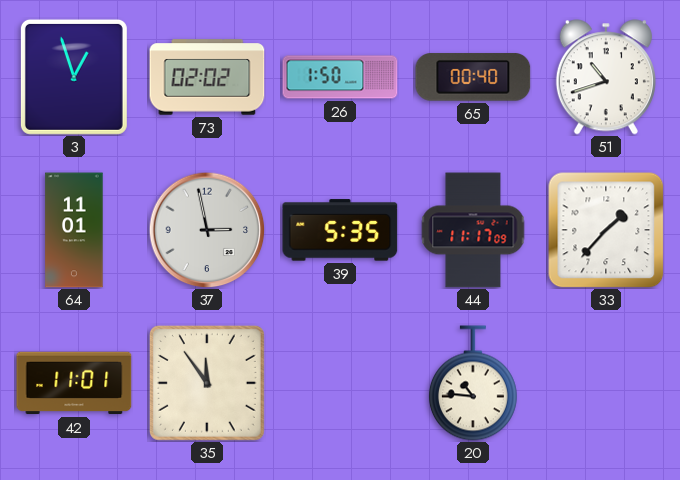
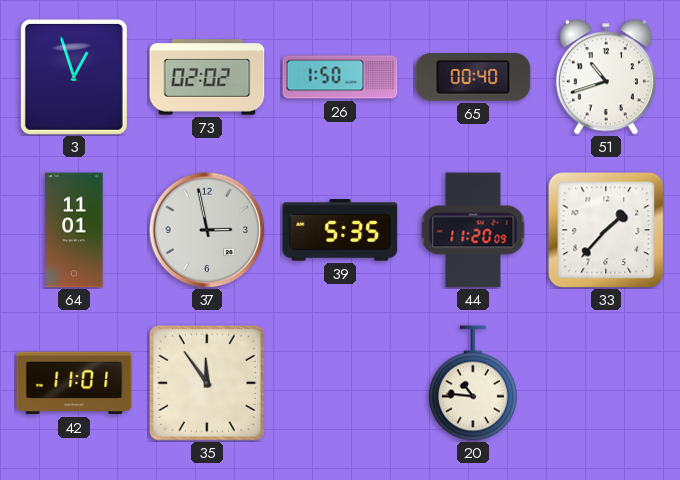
44: 11:17 -> 11:20 (473, 230)
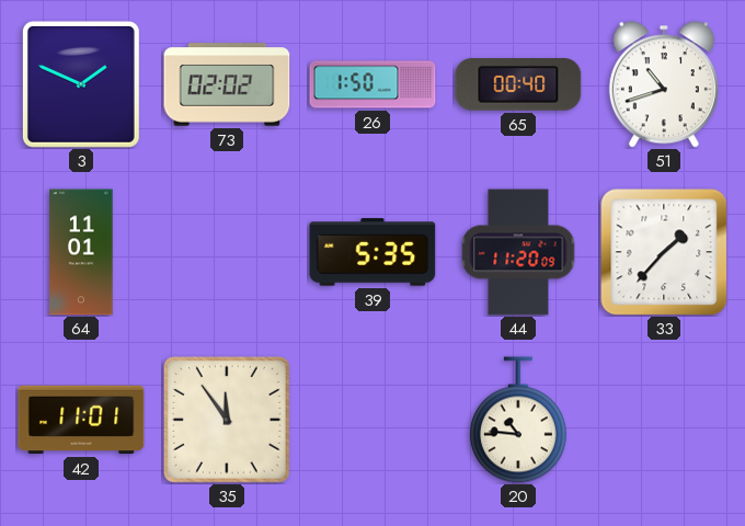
3: 12:57 -> 1:49 (81, 84)
37: 2:58 -> none (207, 230)
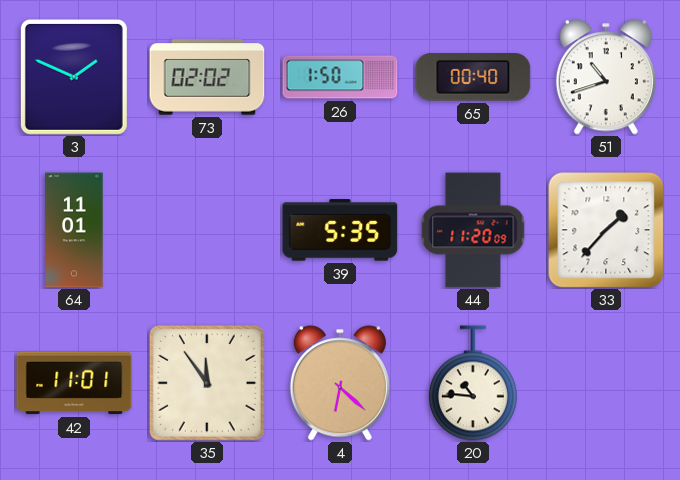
4: none -> 6:22 (340, 383)
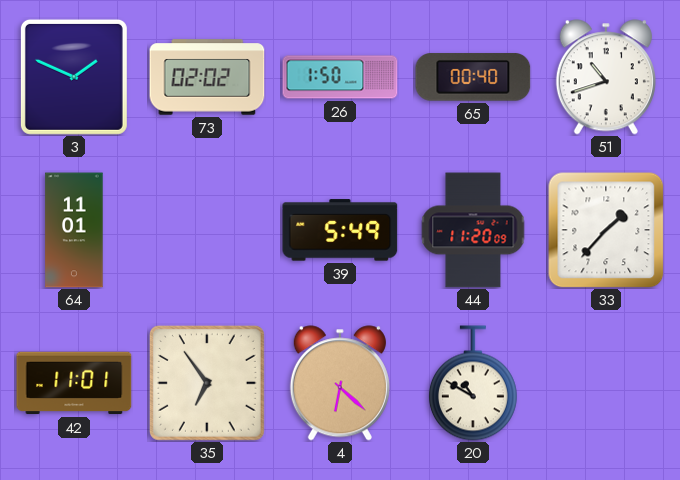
39: 5:35 -> 5:49 (340, 230)
35: 11:54 -> 6:54 (207, 383)
20: 10:46 -> 10:50 (473, 383)
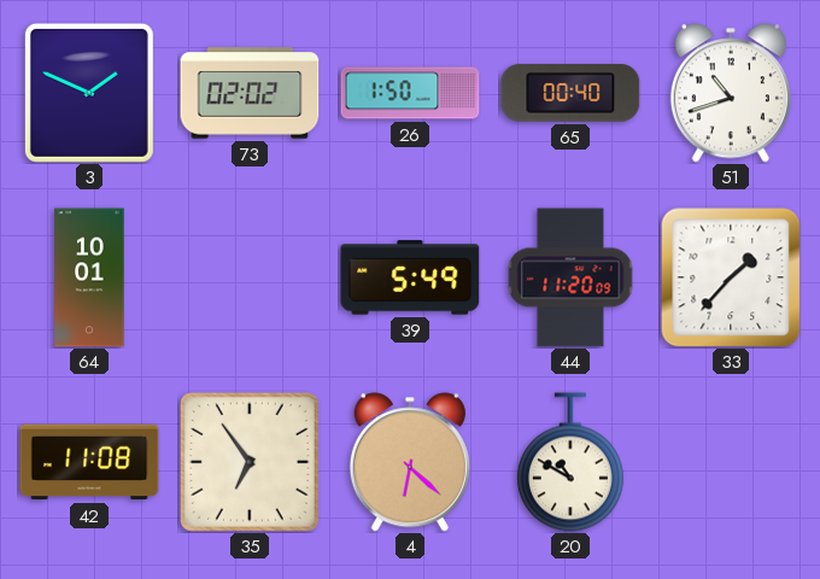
64: 11:01 -> 10:01 (89, 277)
42: 11:01 -> 11:08 (89, 462)
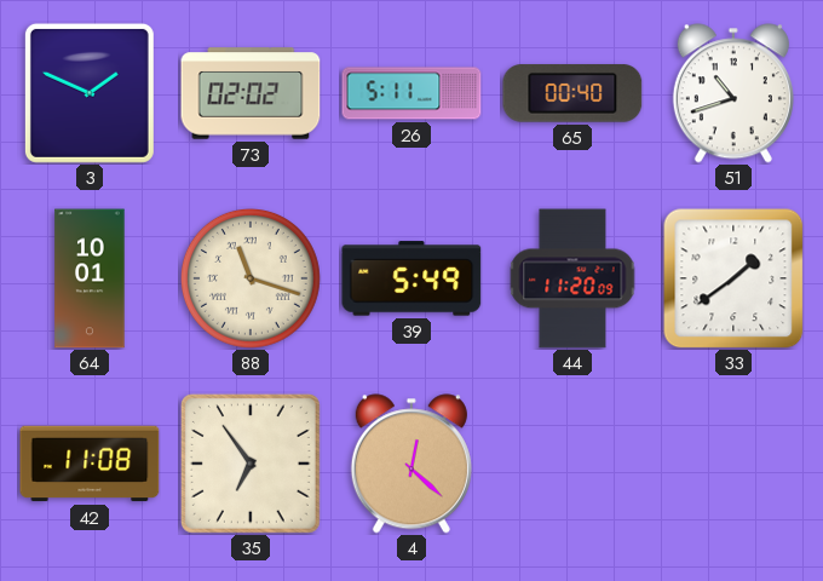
26: 1:50 -> 5:11 (411, 93)
88: none -> 11:18 (251, 278)
33: 1:37 -> 1:39 (733, 278)
4: 6:22 -> 12:22 (411, 464)
20: 10:50 -> none (570, 462)
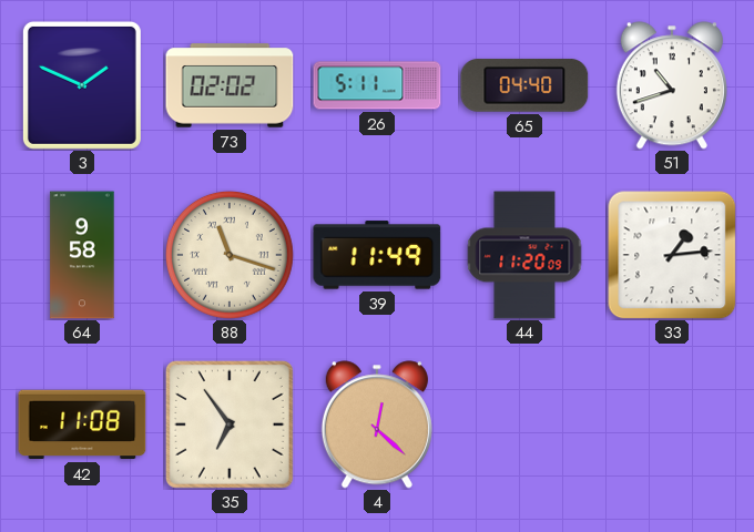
65: 00:40 -> 04:40 (524, 85)
64: 10:01 -> 9:58 (82, 255)
39: 5:49 -> 11:49 (377, 255)
33: 1:39 -> 1:14 (672, 255)
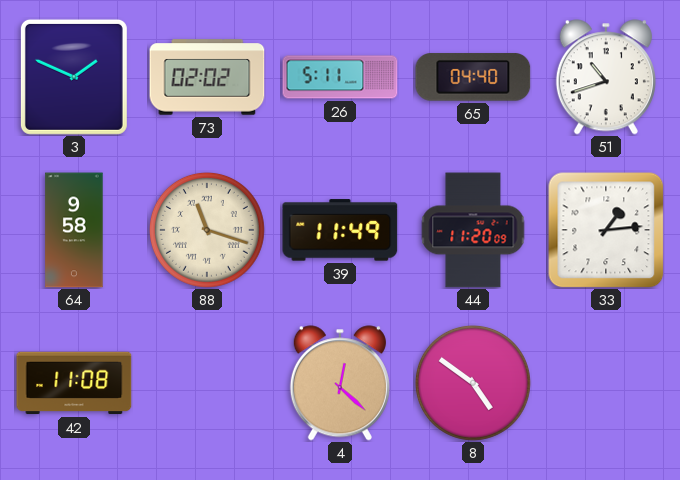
35: 6:54 -> none (230, 424)
8: none -> 4:51 (473, 383)
